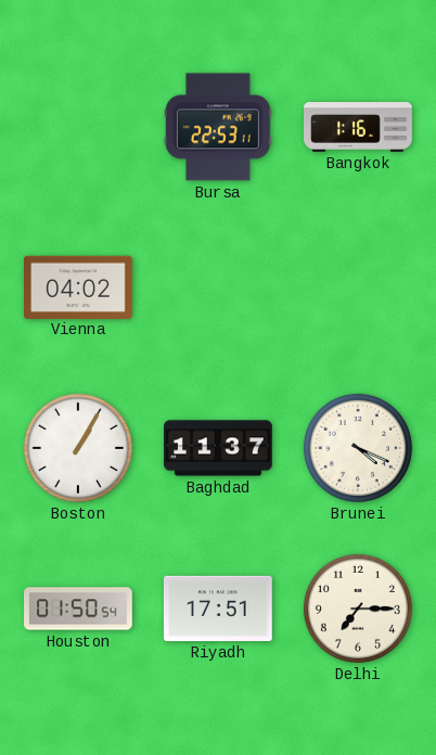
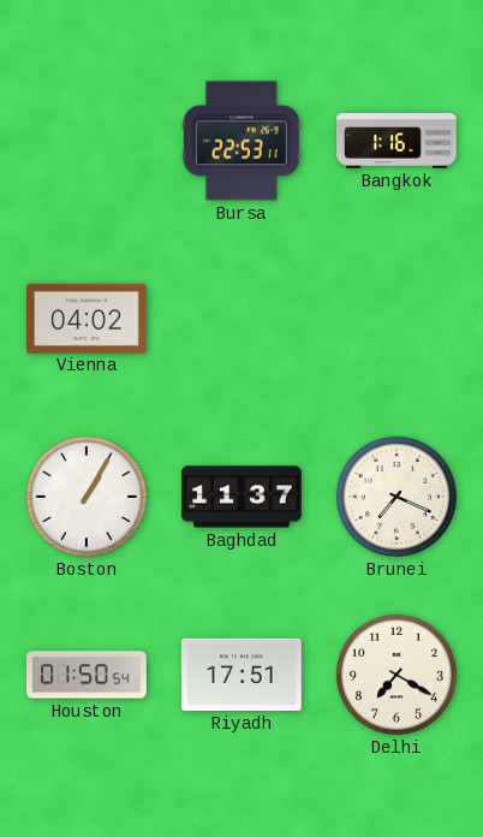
Brunei: 4:19 -> 7:19 (396, 497)
Delhi: 7:15 -> 7:20 (396, 675)
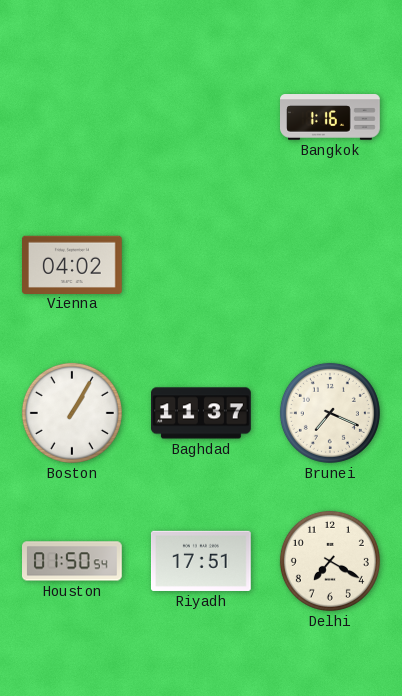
Bursa: 22:53 -> none (243, 141)
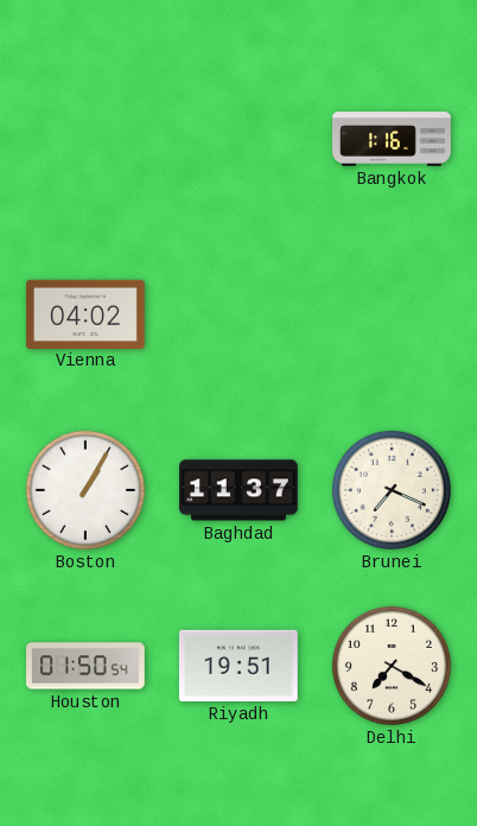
Riyadh: 17:51 -> 19:51 (238, 666)
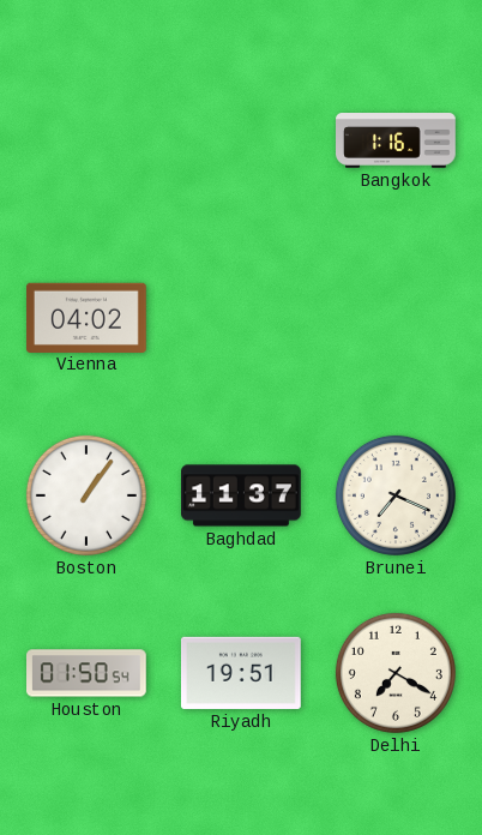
Boston: 1:05 -> 1:06 (86, 495)
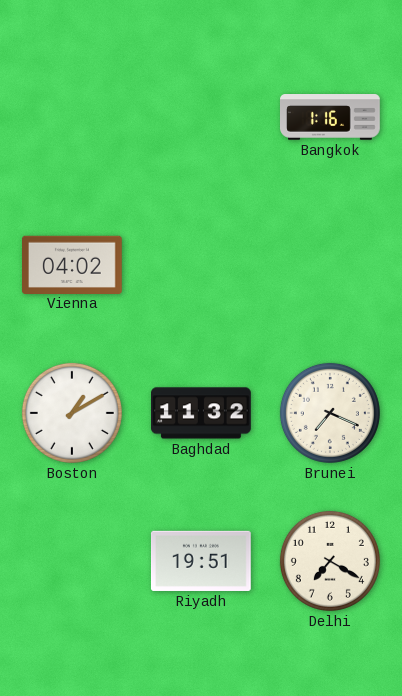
Boston: 1:06 -> 1:10 (72, 413)
Baghdad: 11:37 -> 11:32 (202, 413)
Houston: 01:50 -> none (88, 673)
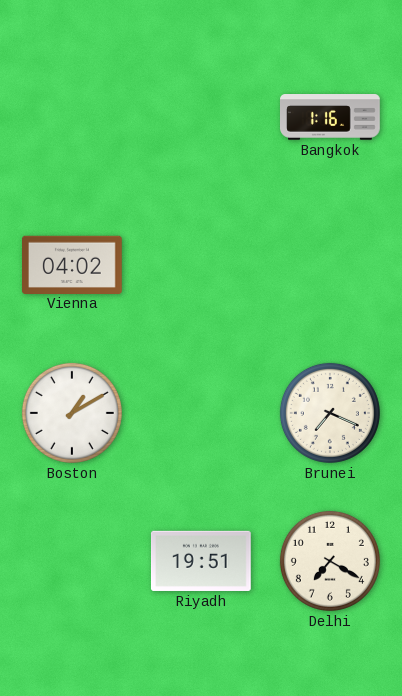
Baghdad: 11:32 -> none (202, 413)
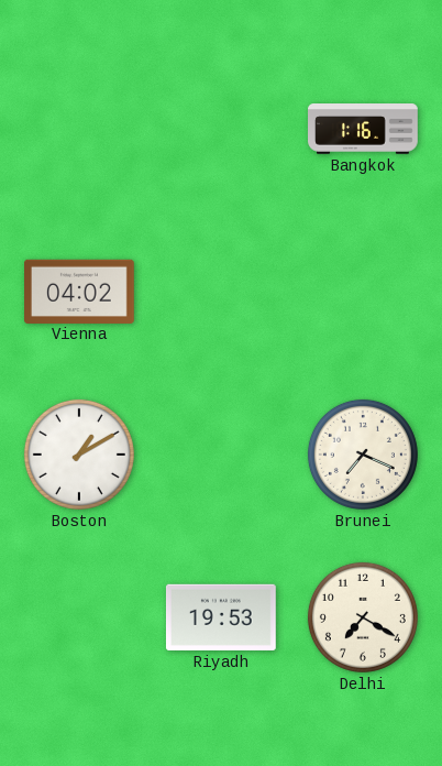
Riyadh: 19:51 -> 19:53 (221, 617)
